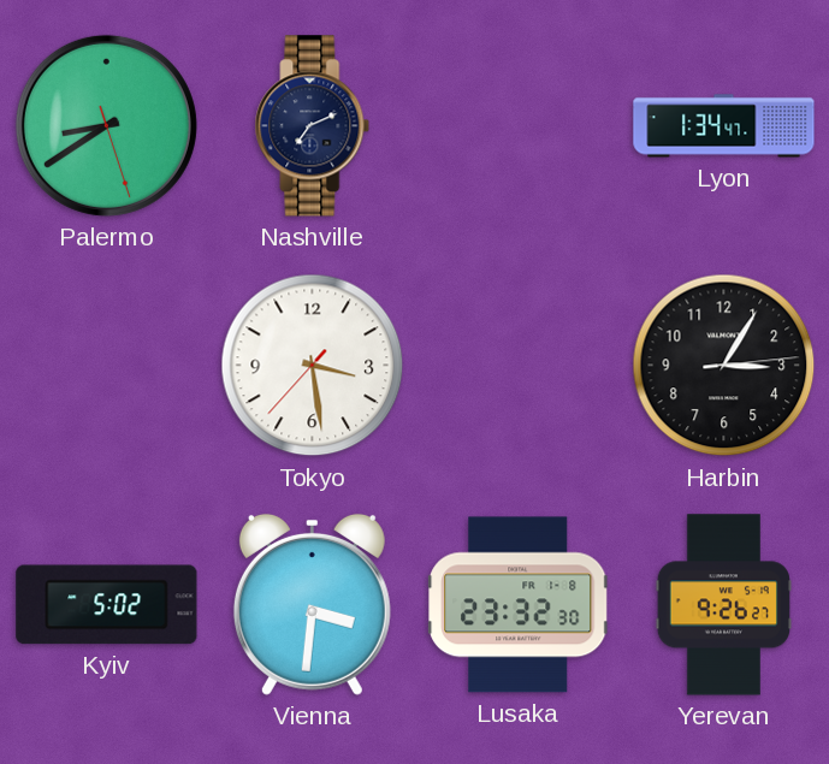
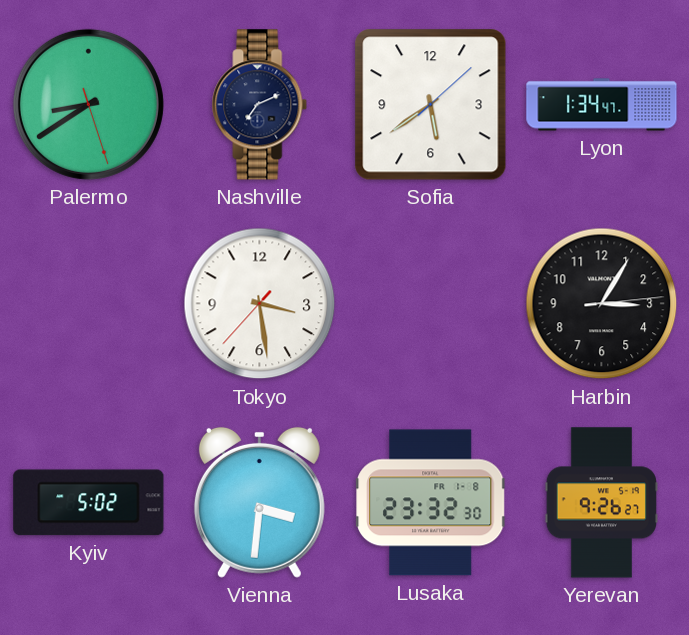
Sofia: none -> 5:39 (431, 105)
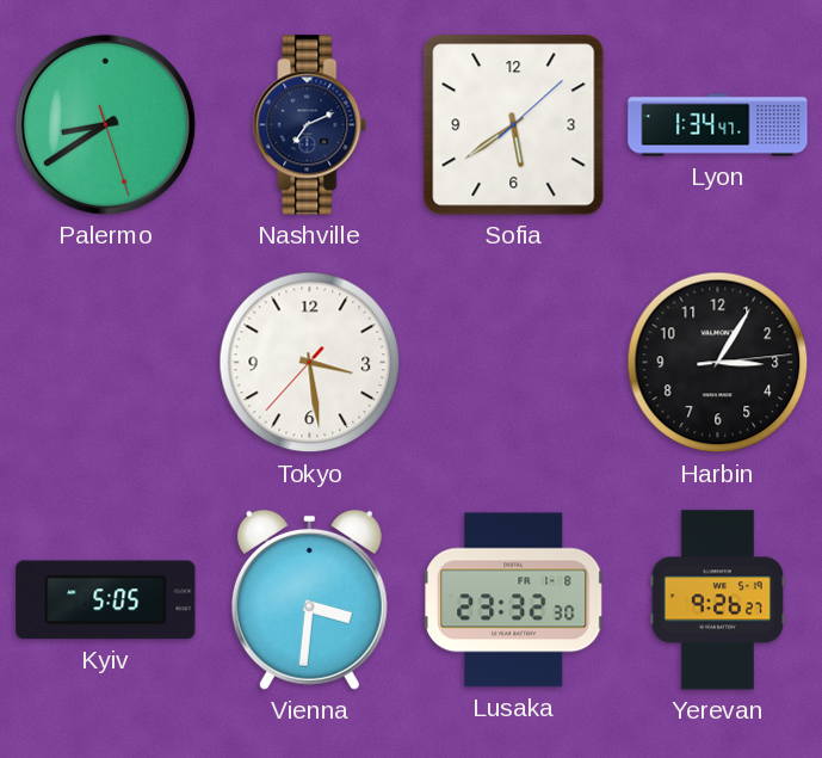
Kyiv: 5:02 -> 5:05 (106, 600)
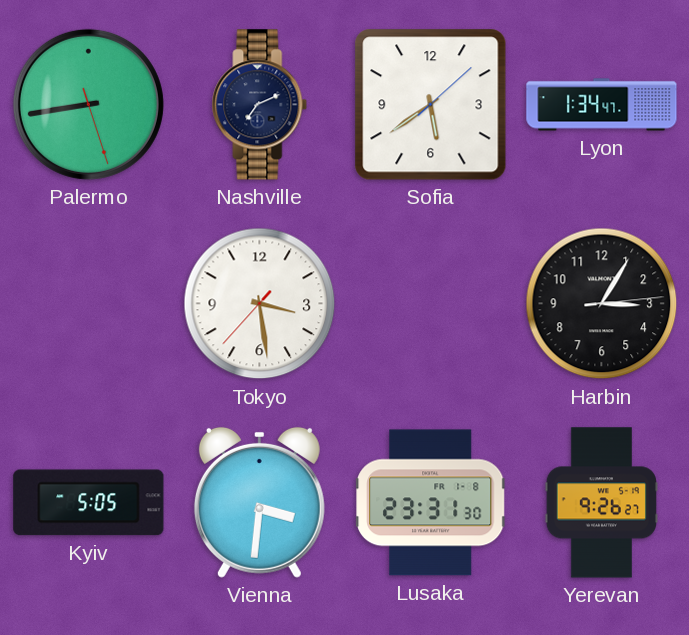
Palermo: 8:39 -> 8:43 (88, 104)
Lusaka: 23:32 -> 23:31 (431, 503)
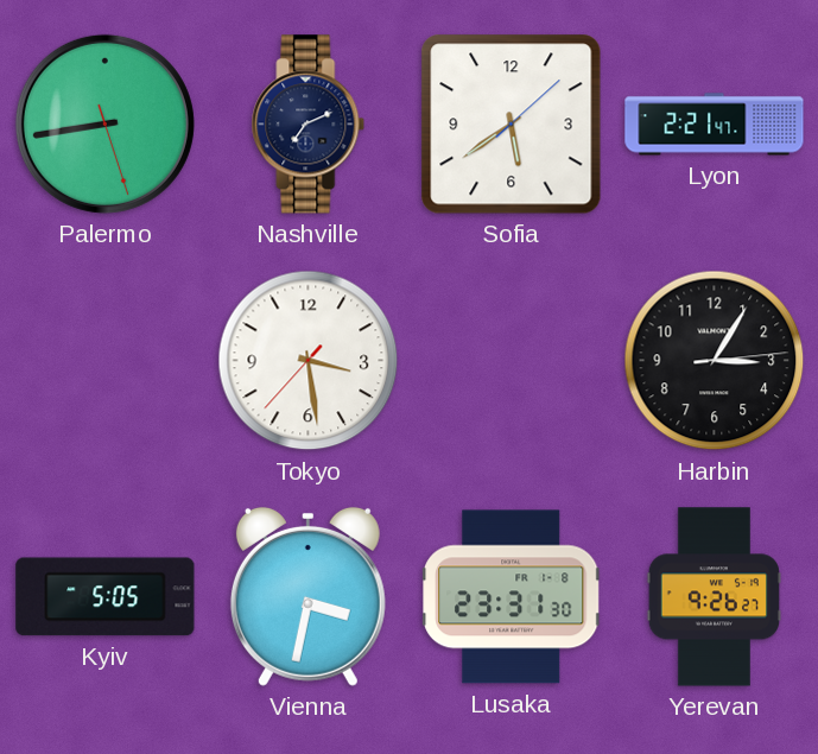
Lyon: 1:34 -> 2:21 (715, 125)
Vienna: 3:31 -> 3:32 (307, 596)
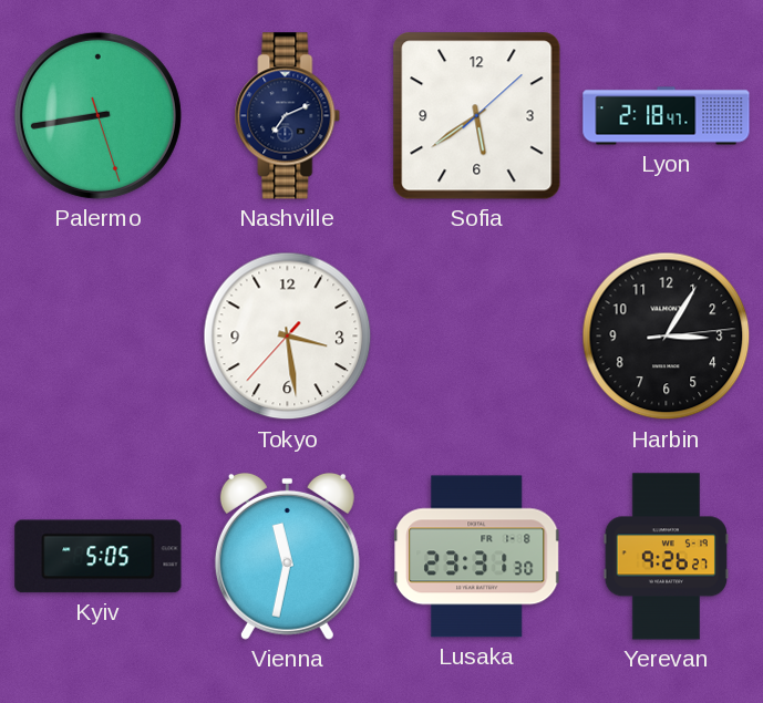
Lyon: 2:21 -> 2:18 (667, 116)
Vienna: 3:32 -> 11:32 (287, 556)
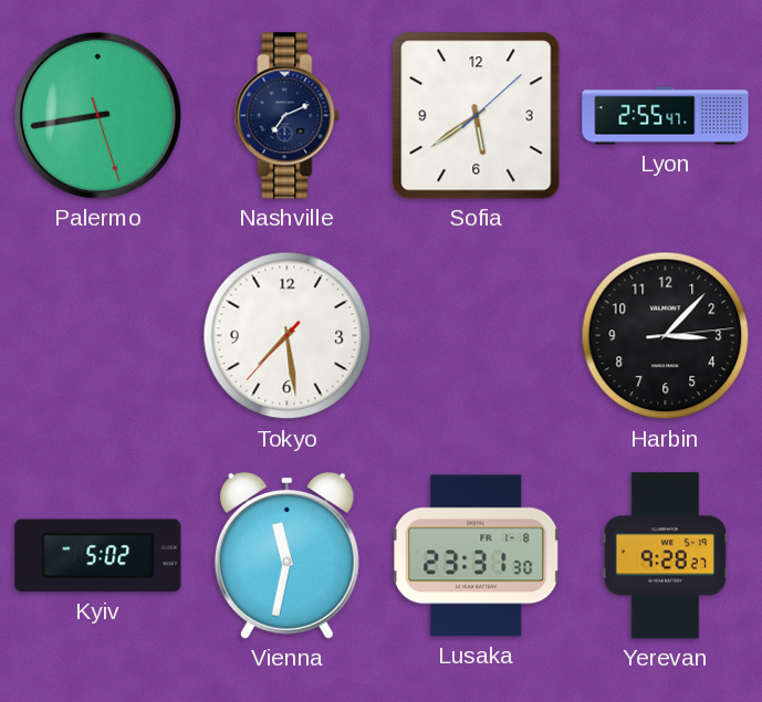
Lyon: 2:18 -> 2:55 (666, 116)
Tokyo: 3:28 -> 7:28 (288, 336)
Harbin: 3:05 -> 3:07 (666, 336)
Kyiv: 5:05 -> 5:02 (98, 556)
Yerevan: 9:26 -> 9:28 (665, 556)
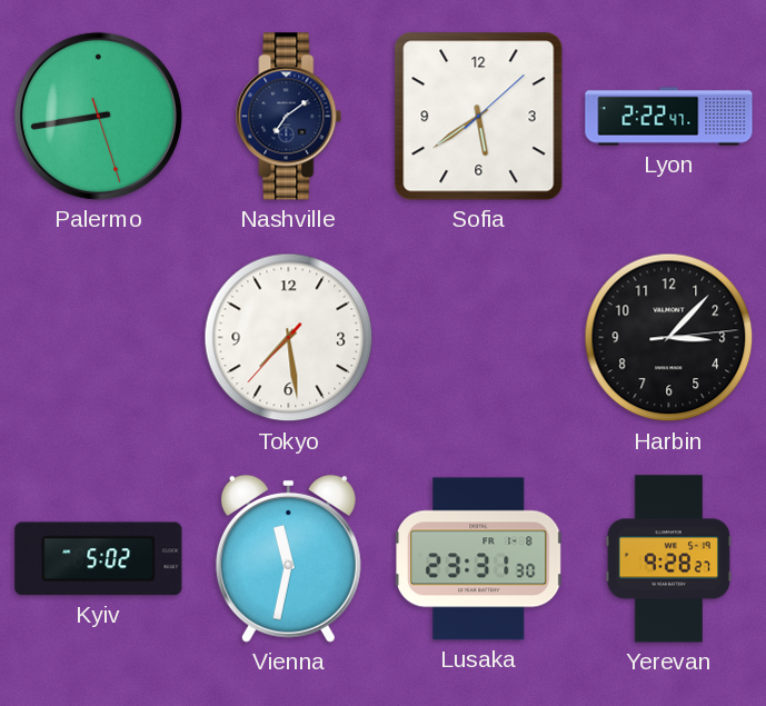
Nashville: 7:11 -> 7:09 (289, 117)
Lyon: 2:55 -> 2:22 (669, 117)
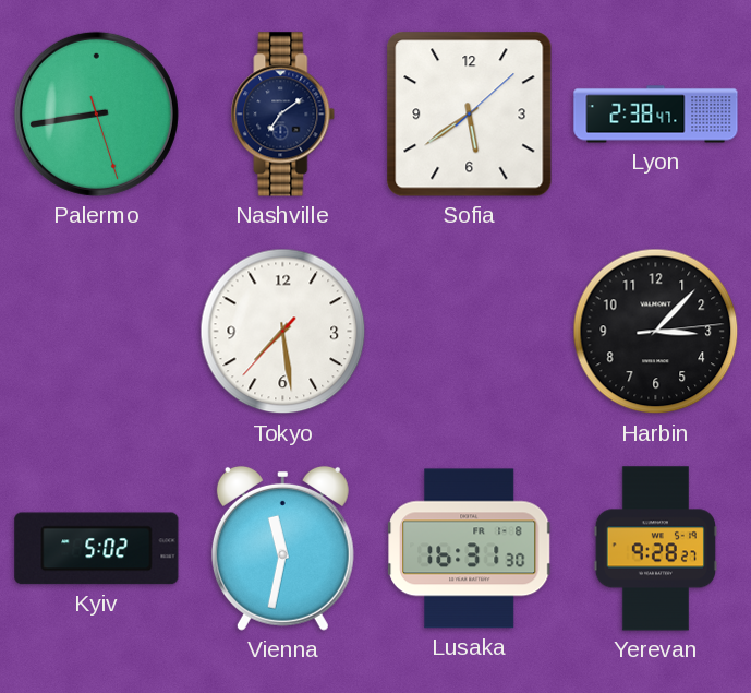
Lyon: 2:22 -> 2:38 (656, 115)
Lusaka: 23:31 -> 16:31 (470, 549)
